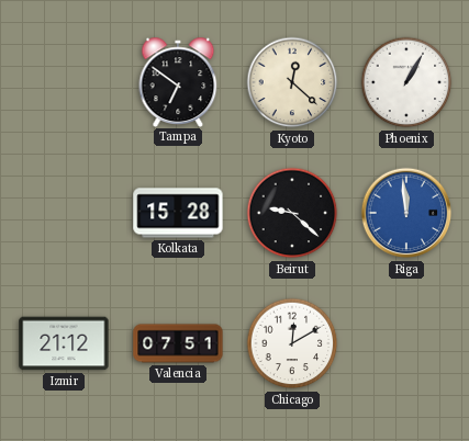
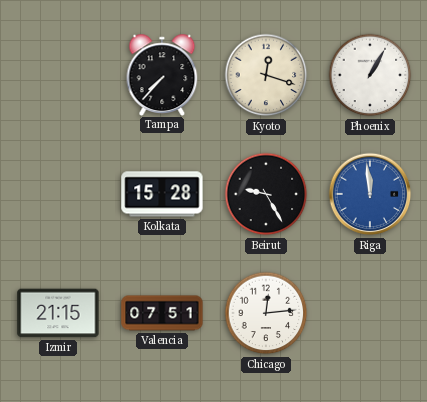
Tampa: 6:51 -> 7:37 (162, 74)
Kyoto: 12:22 -> 12:18 (266, 75)
Beirut: 9:22 -> 9:25 (266, 194)
Izmir: 21:12 -> 21:15 (58, 313)
Chicago: 12:10 -> 12:14 (266, 313)
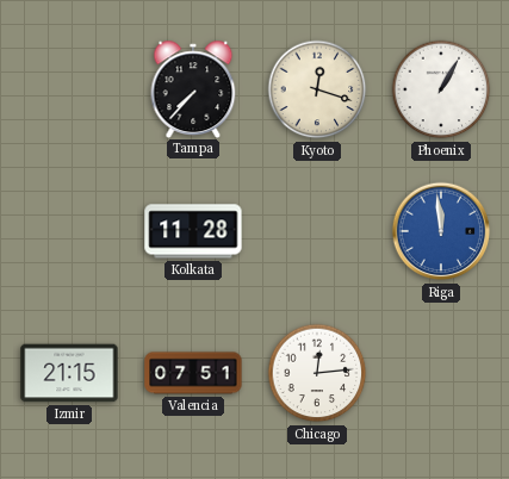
Kolkata: 15:28 -> 11:28 (193, 231)
Beirut: 9:25 -> none (266, 194)
